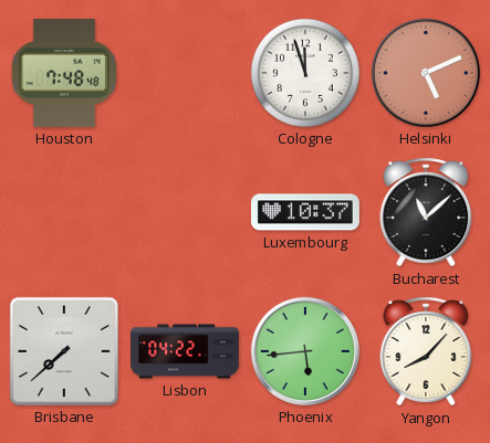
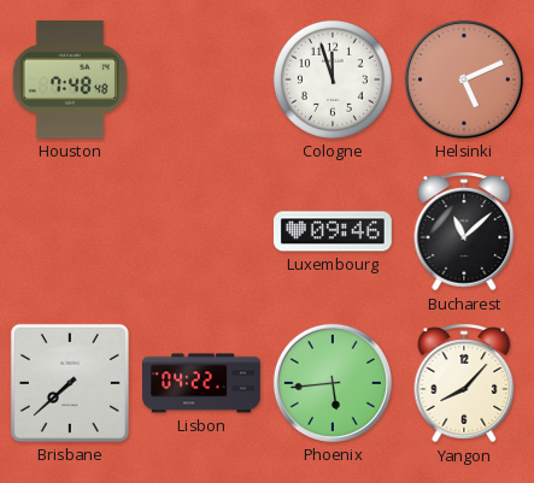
Luxembourg: 10:37 -> 09:46 (333, 231)
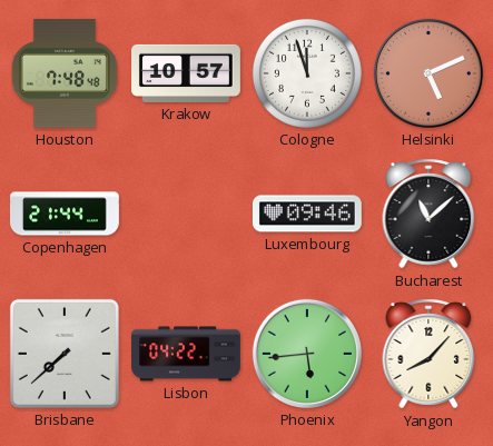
Krakow: none -> 10:57 (187, 73)
Copenhagen: none -> 21:44 (66, 214)
